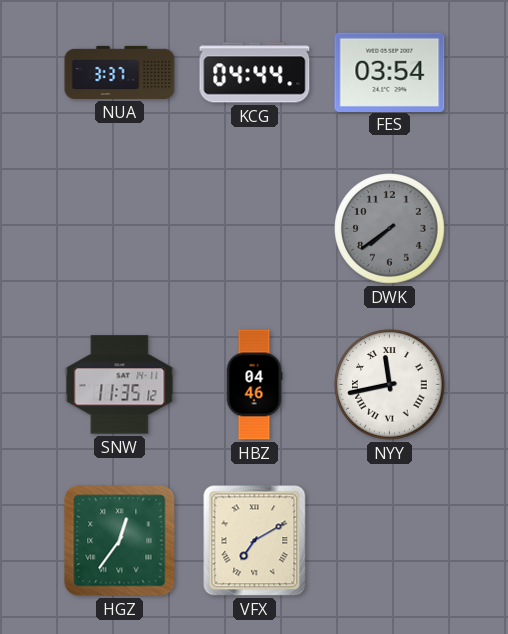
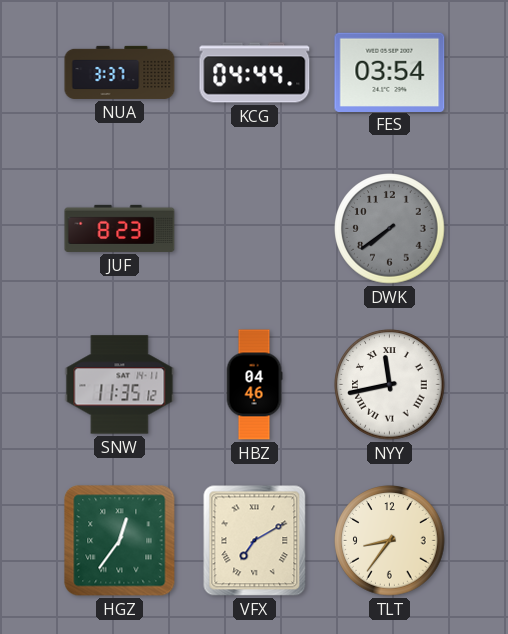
JUF: none -> 8:23 (120, 228)
TLT: none -> 8:36 (390, 541)
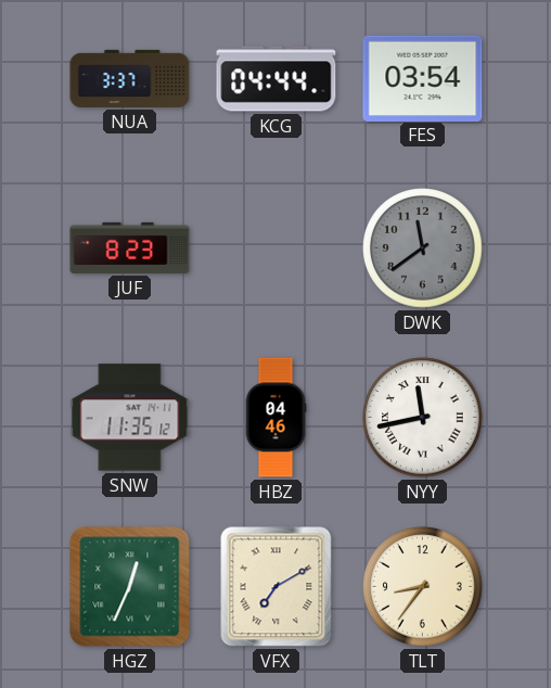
DWK: 7:39 -> 11:39 (423, 249)
HGZ: 12:36 -> 12:34 (130, 587)
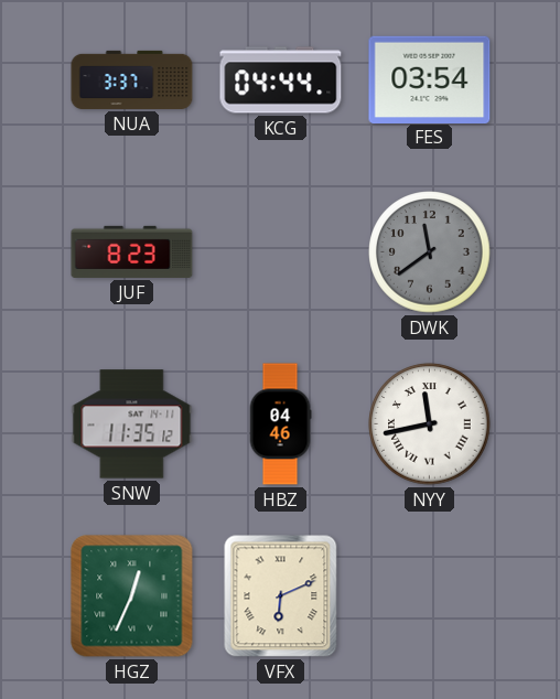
VFX: 7:10 -> 6:11 (281, 596)
TLT: 8:36 -> none (423, 587)
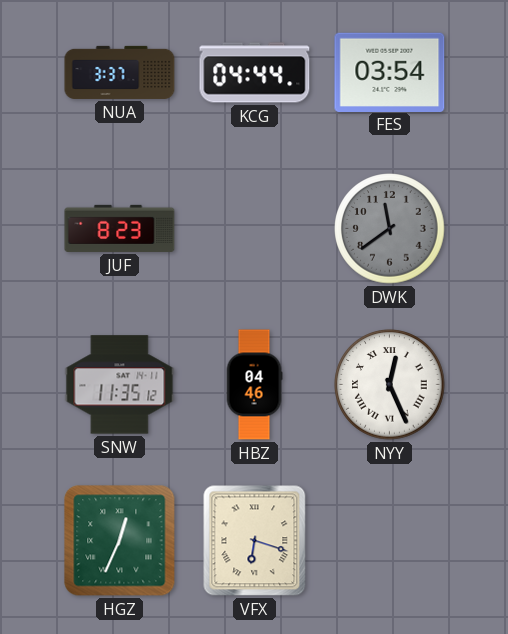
NYY: 11:43 -> 12:26 (390, 385)
VFX: 6:11 -> 6:18 (255, 541)
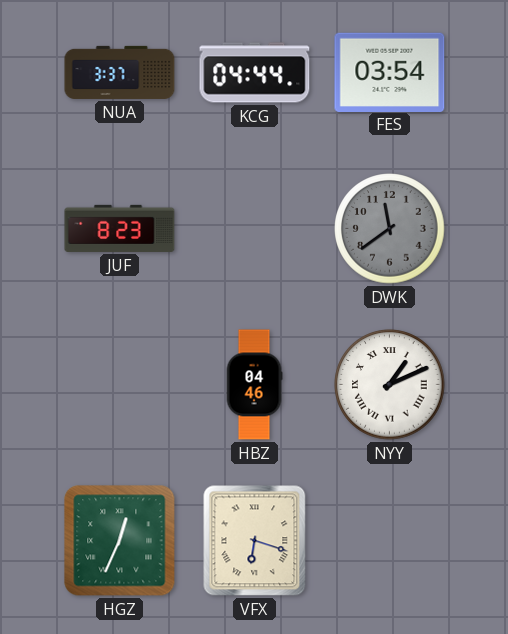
SNW: 11:35 -> none (120, 385)
NYY: 12:26 -> 1:11 (390, 385)
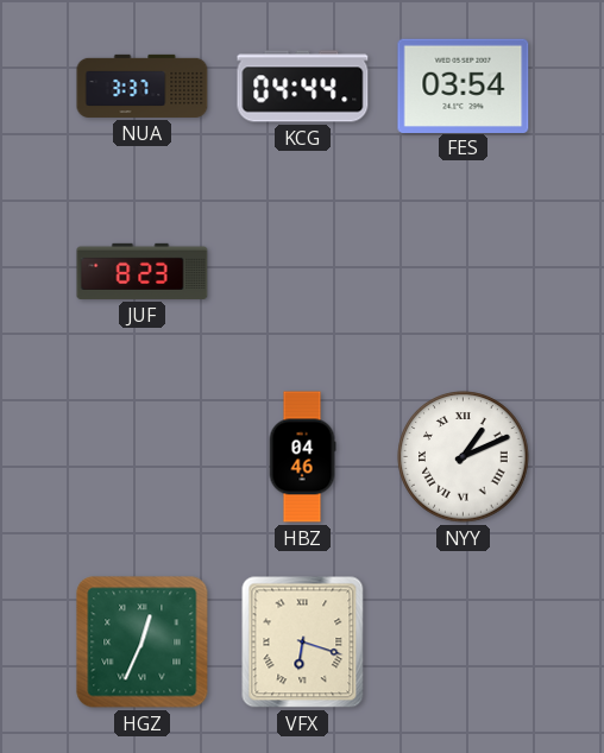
DWK: 11:39 -> none (390, 229)
